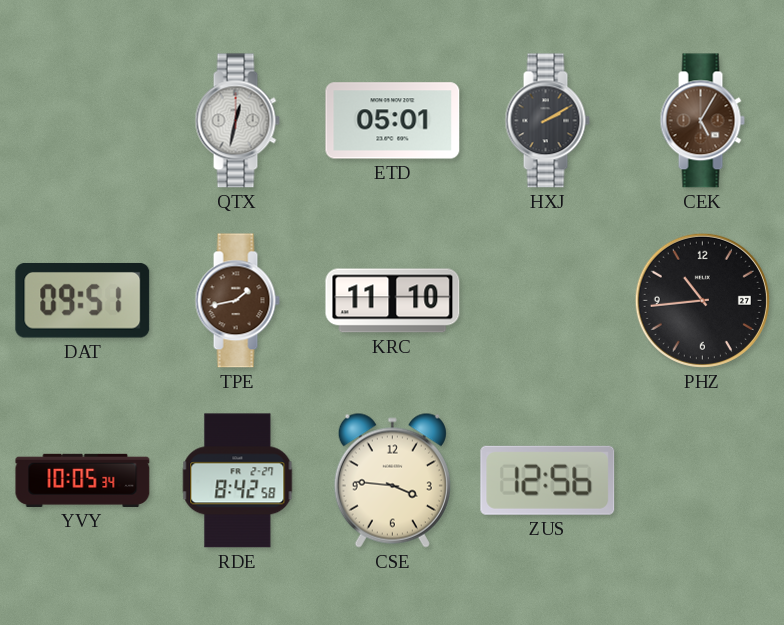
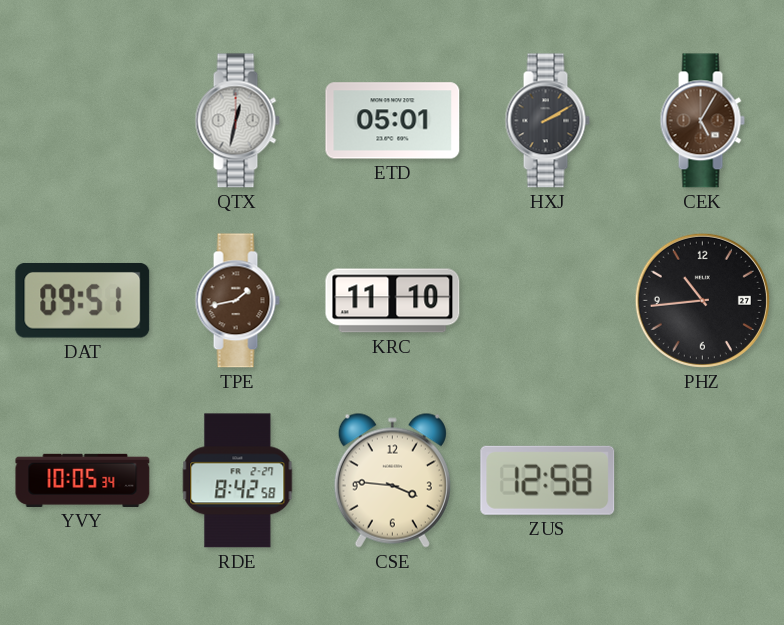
ZUS: 12:56 -> 12:58 (548, 480)
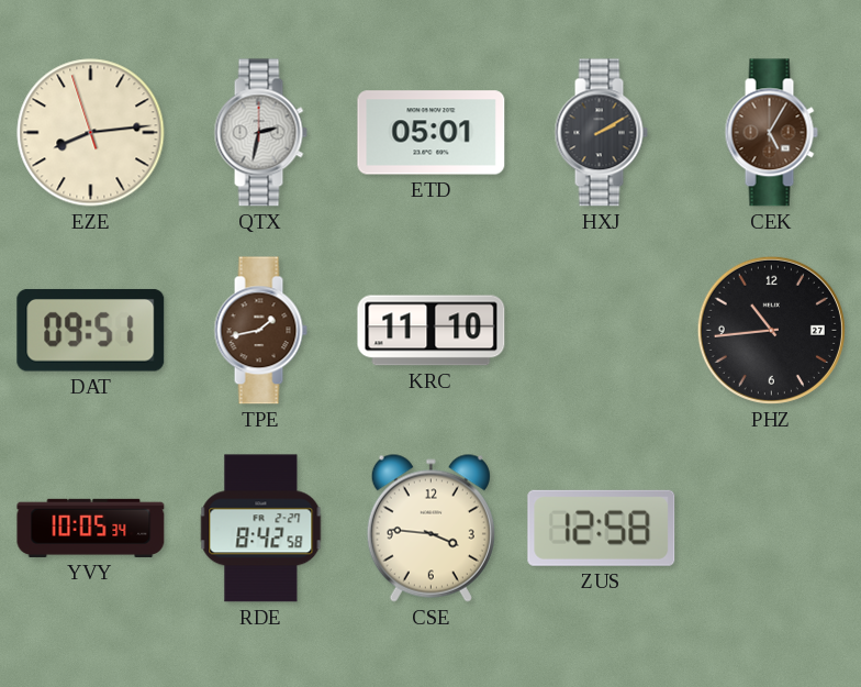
EZE: none -> 8:13 (91, 133)
QTX: 12:32 -> 2:32 (260, 133)
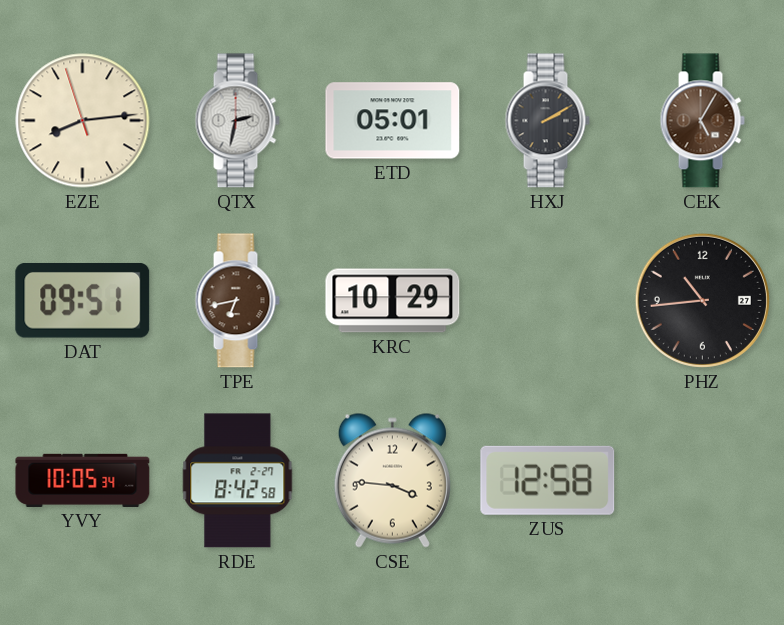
TPE: 1:43 -> 6:43 (237, 301)
KRC: 11:10 -> 10:29 (393, 301)
